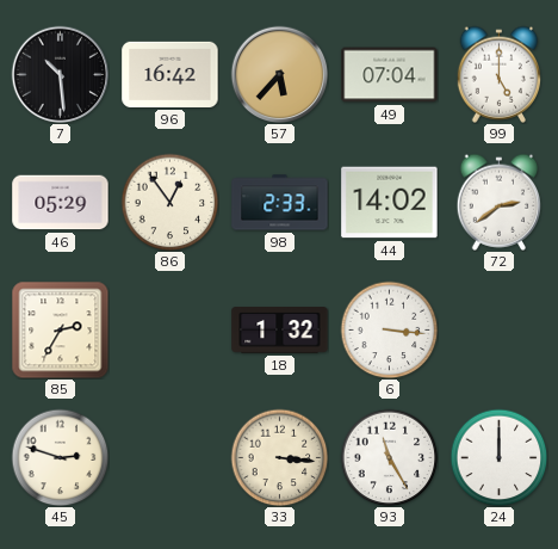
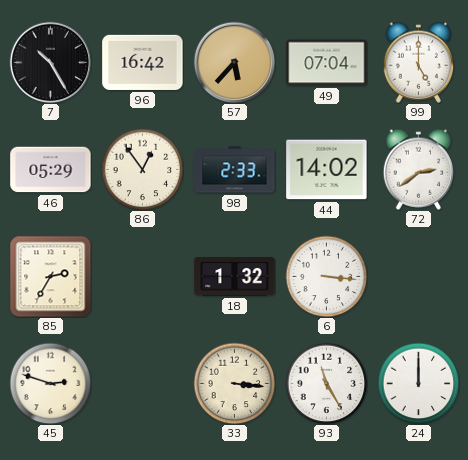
7: 10:29 -> 10:25 (50, 62)
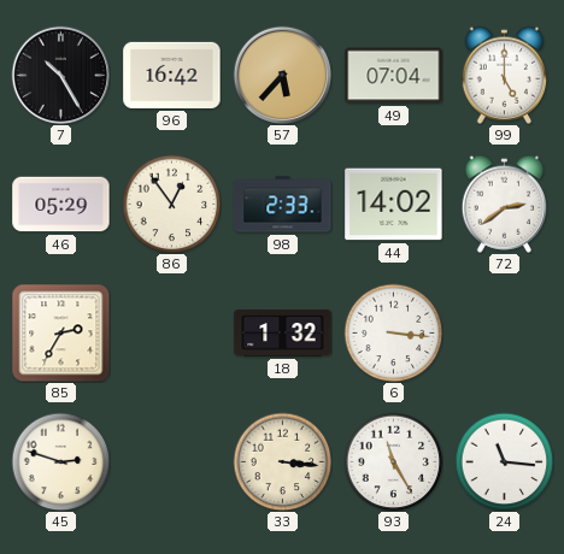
24: 12:00 -> 11:16 (504, 461)
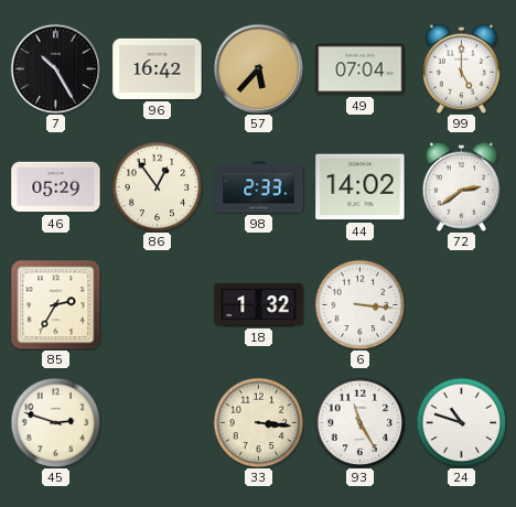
24: 11:16 -> 10:48 (461, 422)
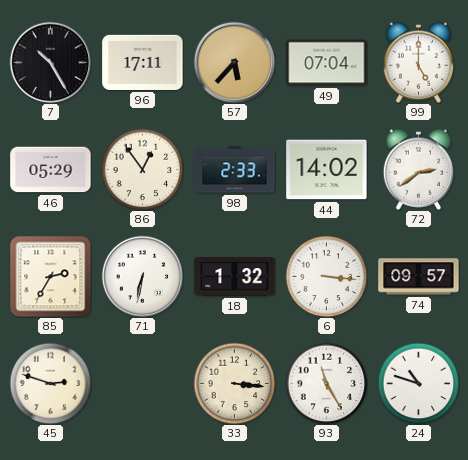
96: 16:42 -> 17:11 (143, 62)
71: none -> 6:32 (142, 276)
74: none -> 09:57 (419, 277)
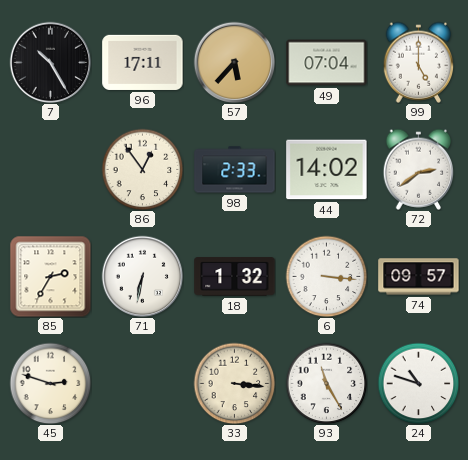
46: 05:29 -> none (51, 170)
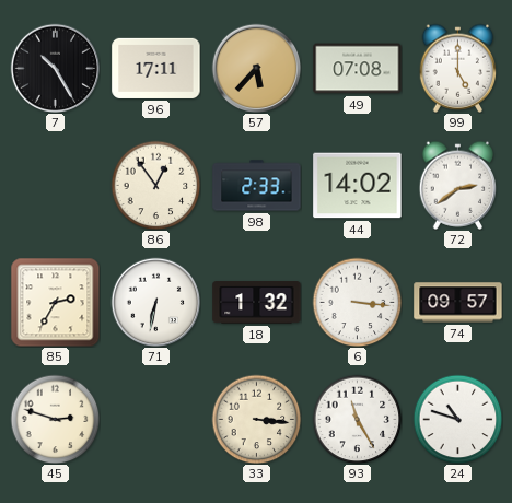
49: 07:04 -> 07:08 (358, 69)
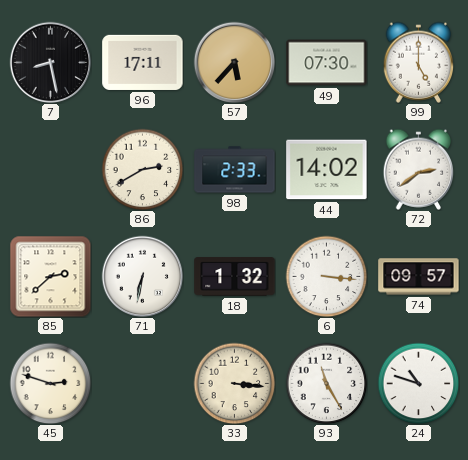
7: 10:25 -> 8:28 (50, 62)
49: 07:08 -> 07:30 (327, 63)
86: 12:54 -> 2:40 (142, 169)
85: 2:35 -> 2:38 (50, 276)
